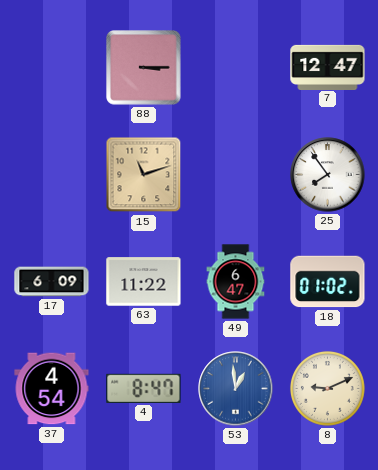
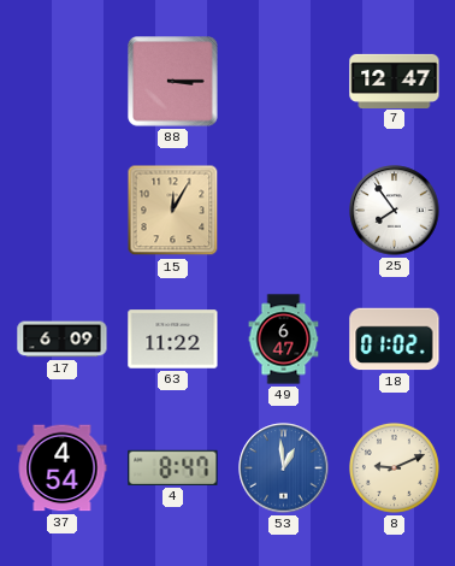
15: 11:12 -> 12:05 (173, 211)
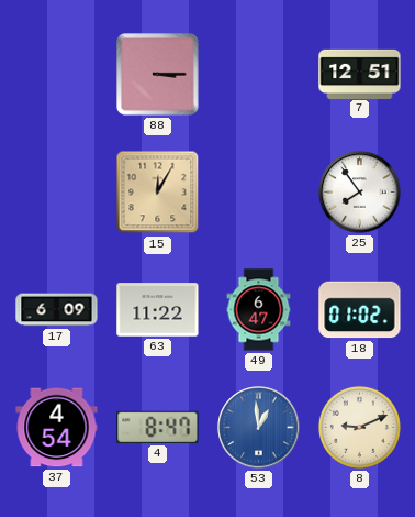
7: 12:47 -> 12:51 (360, 74)
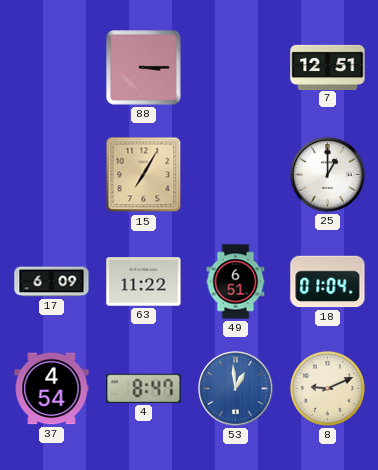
15: 12:05 -> 7:05 (144, 175)
25: 7:54 -> 1:00 (328, 175)
49: 6:47 -> 6:51 (236, 282)
18: 01:02 -> 01:04 (328, 282)
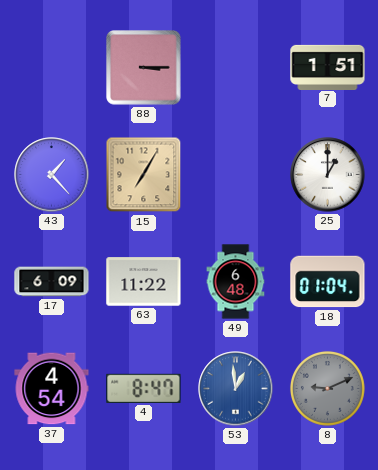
7: 12:51 -> 1:51 (328, 67)
43: none -> 1:23 (52, 175)
49: 6:51 -> 6:48 (236, 282)
8 dial: cream -> grey (327, 388)
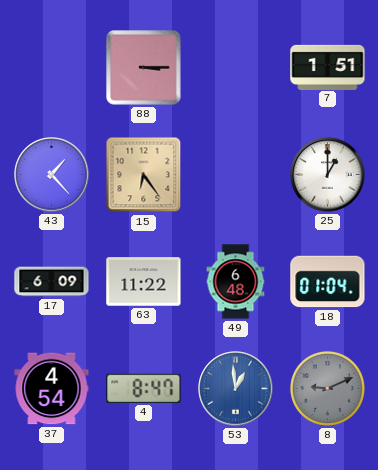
15: 7:05 -> 6:24 (144, 175)
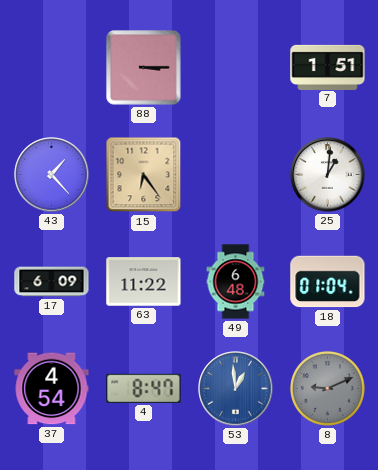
25: 1:00 -> 1:01 (328, 175)
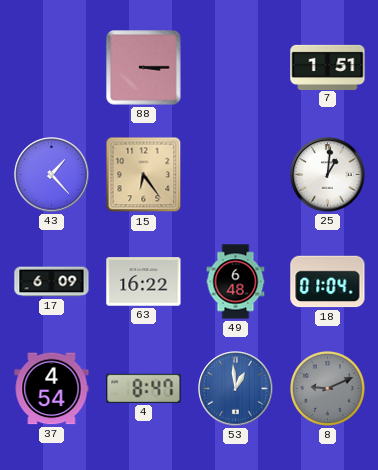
63: 11:22 -> 16:22 (144, 282)
